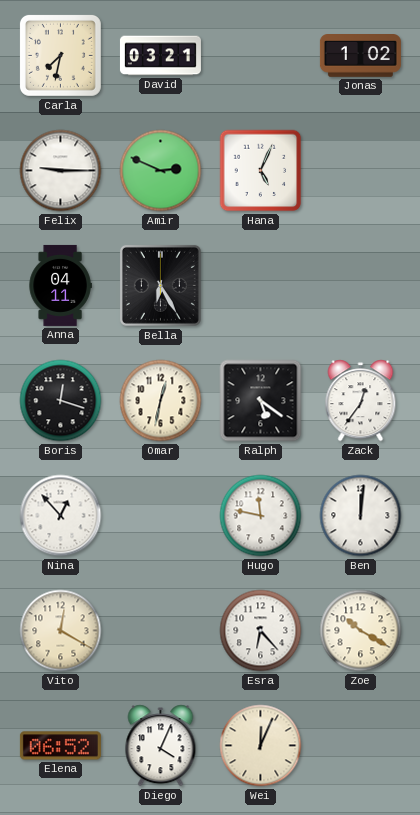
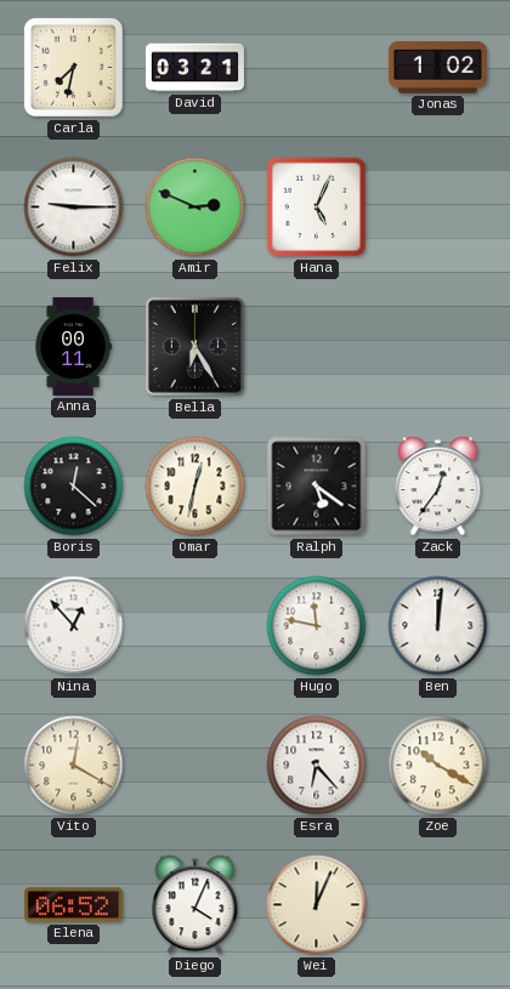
Anna: 04:11 -> 00:11 (73, 346)
Boris: 12:18 -> 12:22 (74, 487)
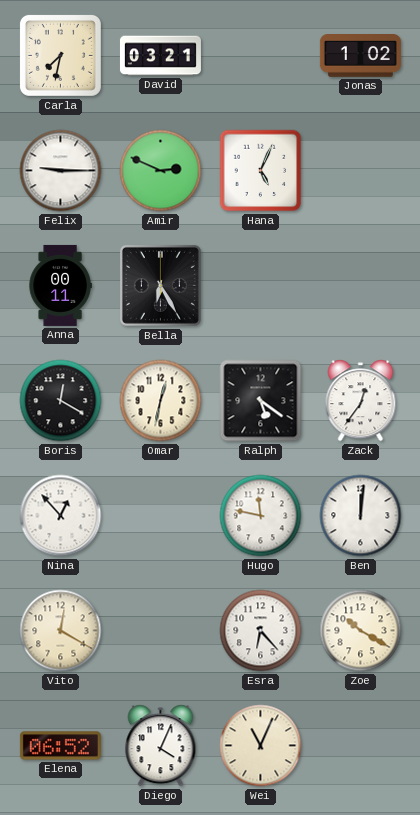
Boris: 12:22 -> 12:20 (61, 401)
Wei: 12:04 -> 11:04 (261, 746)
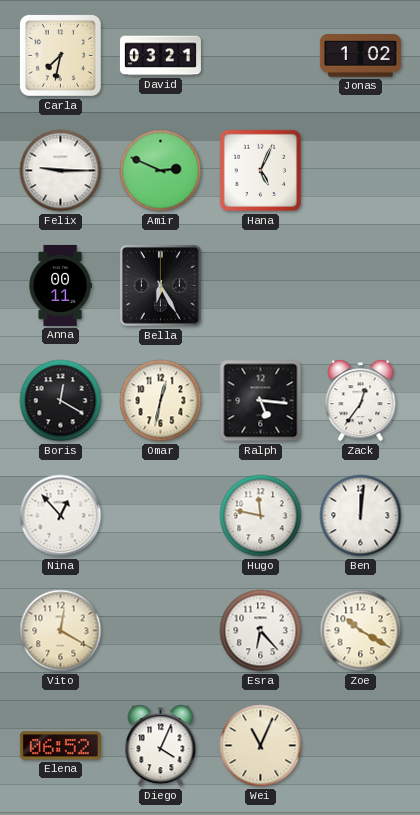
Ralph: 5:21 -> 5:16 (261, 401)
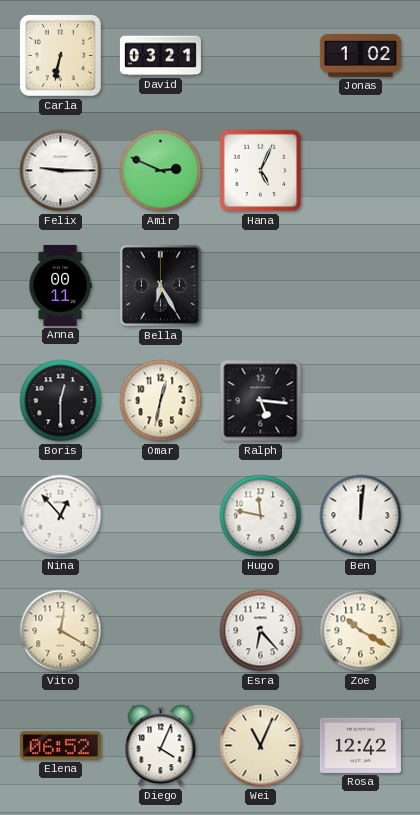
Carla: 7:32 -> 6:32 (60, 55)
Boris: 12:20 -> 12:30 (61, 401)
Zack: 12:36 -> none (361, 401)
Rosa: none -> 12:42 (360, 745)
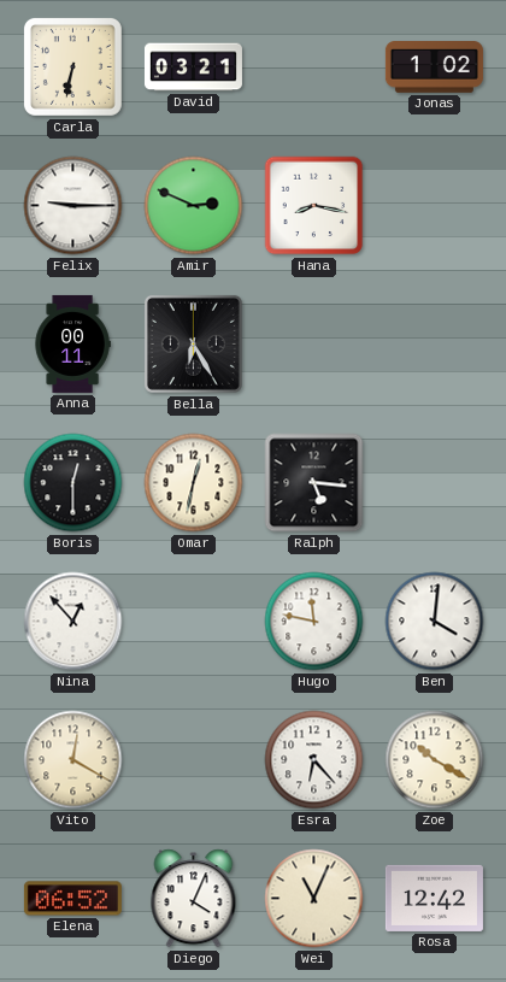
Hana: 5:04 -> 8:17 (314, 206)
Ben: 12:01 -> 4:01 (435, 622)
